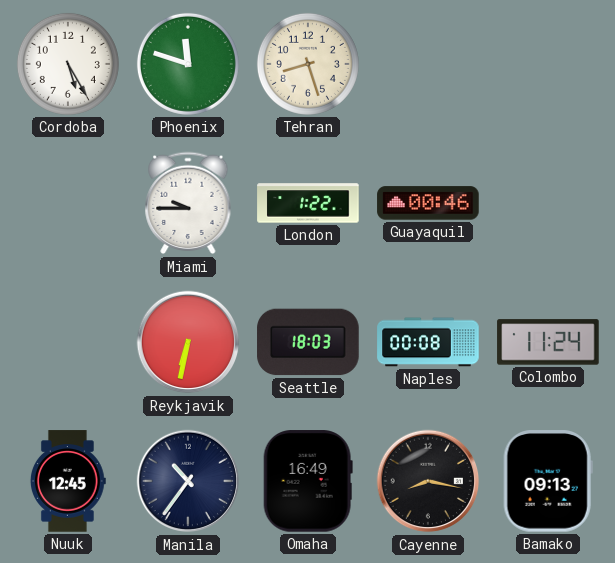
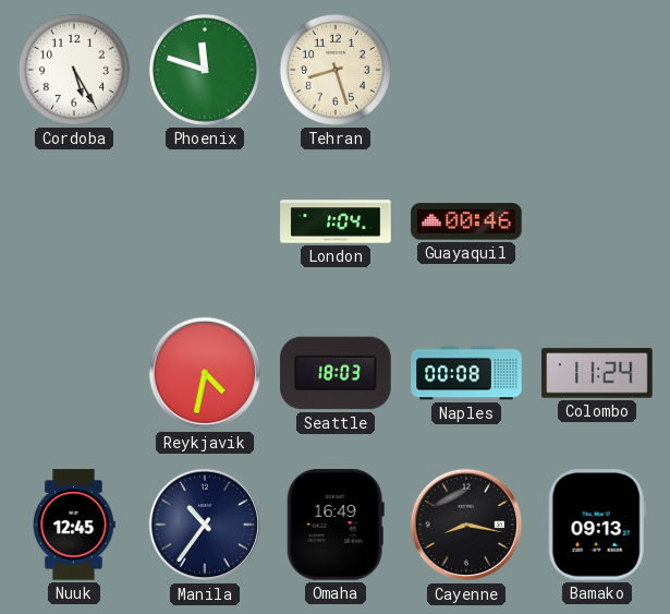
Miami: 9:45 -> none (188, 203)
London: 1:22 -> 1:04 (336, 221)
Reykjavik: 6:32 -> 4:32 (205, 373)
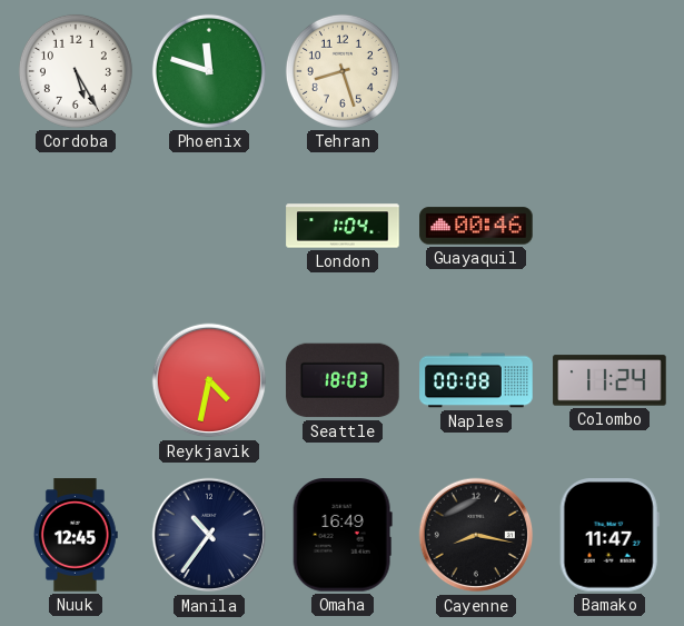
Bamako: 09:13 -> 11:47 (609, 535)
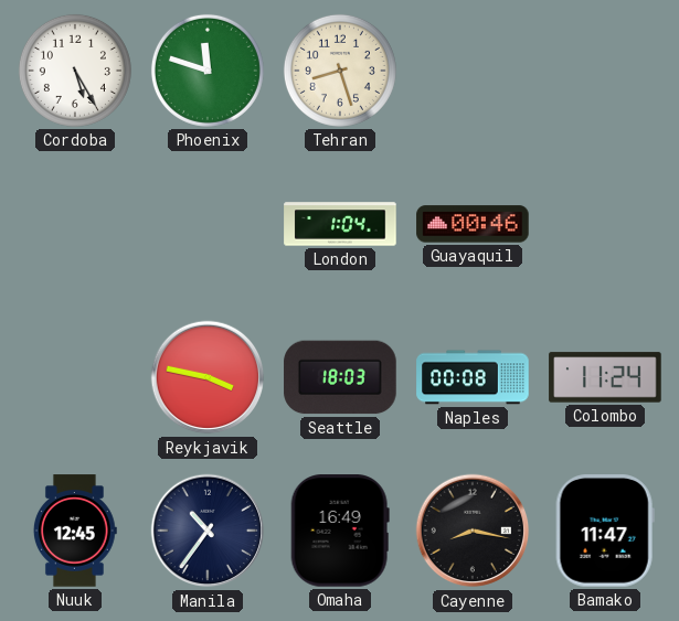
Reykjavik: 4:32 -> 3:47 (208, 377)
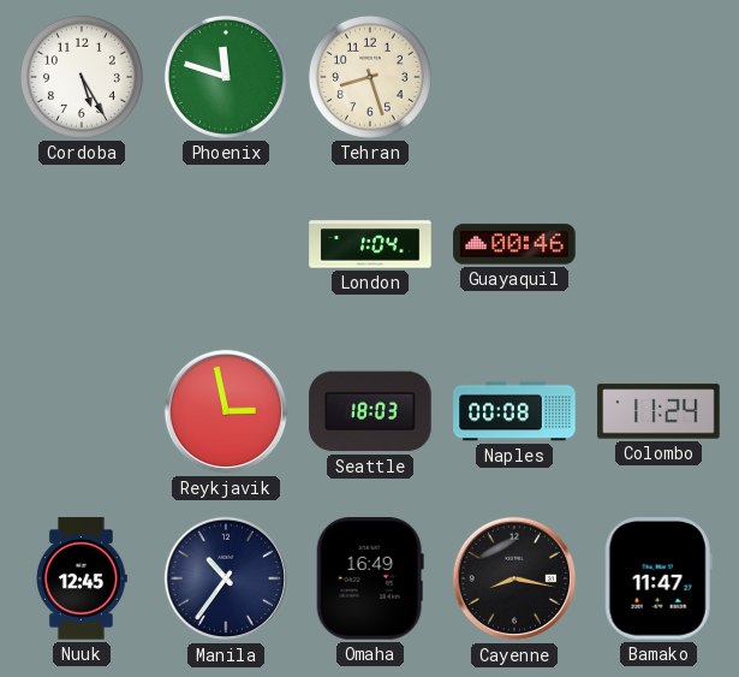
Reykjavik: 3:47 -> 2:58 (226, 411)
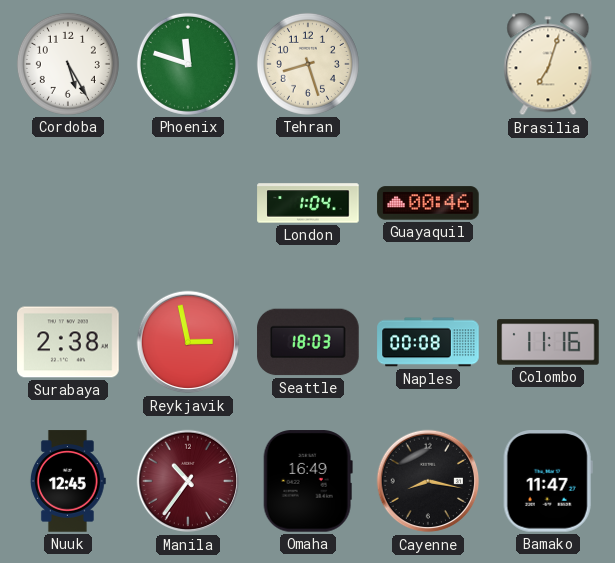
Brasilia: none -> 7:03 (548, 64)
Surabaya: none -> 2:38 (68, 342)
Colombo: 11:24 -> 11:16 (548, 342)
Manila dial: navy -> burgundy (188, 481)
